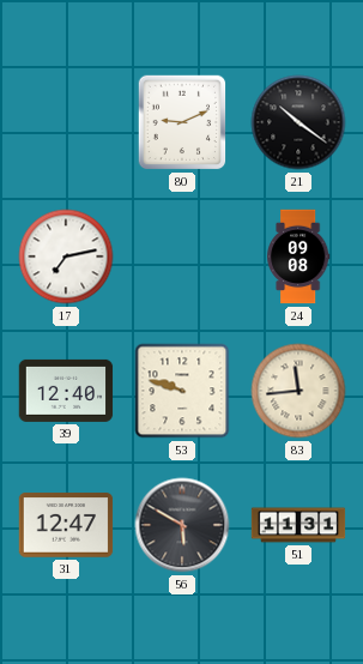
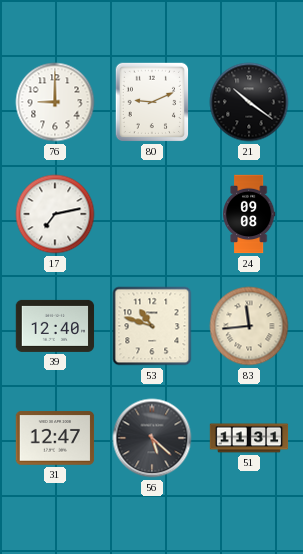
76: none -> 9:00 (55, 102)
53: 9:48 -> 10:48 (152, 326)
56: 5:50 -> 5:22 (152, 438)
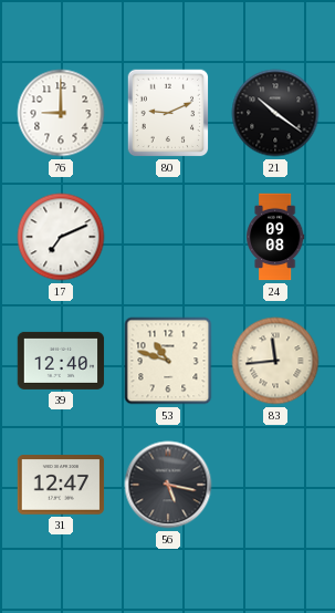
17: 7:13 -> 7:11 (61, 237)
56: 5:22 -> 5:17 (168, 485)
51: 11:31 -> none (249, 438)
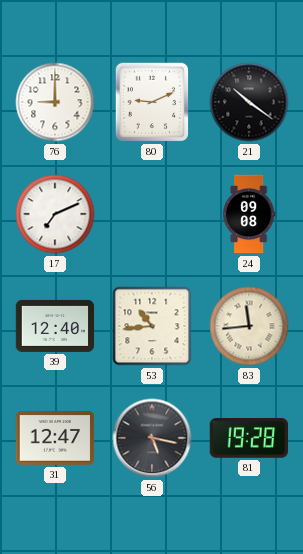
53: 10:48 -> 10:44 (152, 326)
81: none -> 19:28 (248, 438)
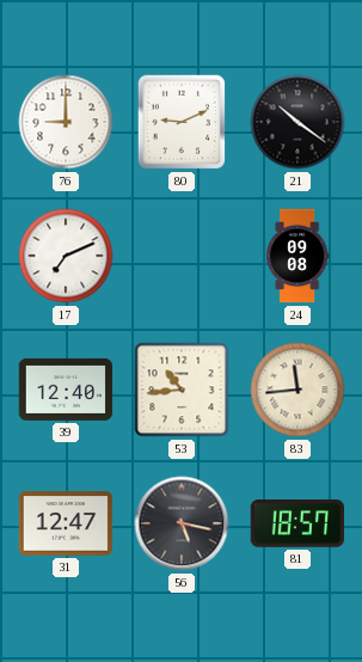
81: 19:28 -> 18:57 (296, 523)
